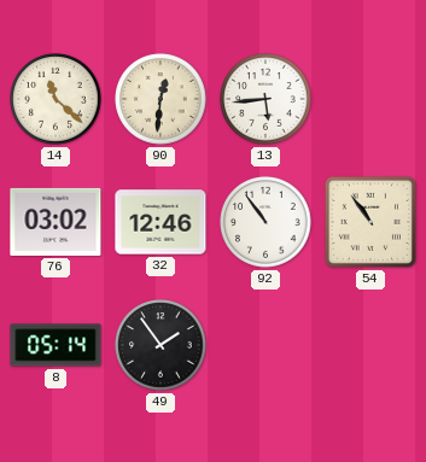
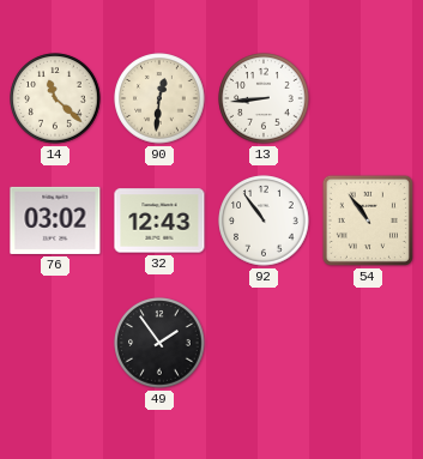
13: 5:44 -> 8:44 (264, 98)
32: 12:46 -> 12:43 (159, 221)
8: 05:14 -> none (56, 345)
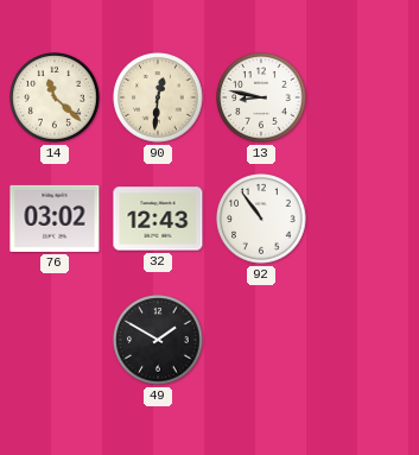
13: 8:44 -> 8:47 (261, 97)
54: 10:54 -> none (368, 221)
49: 1:54 -> 1:50 (158, 340)
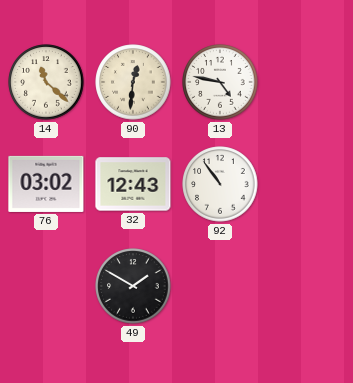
13: 8:47 -> 4:47 (220, 82)
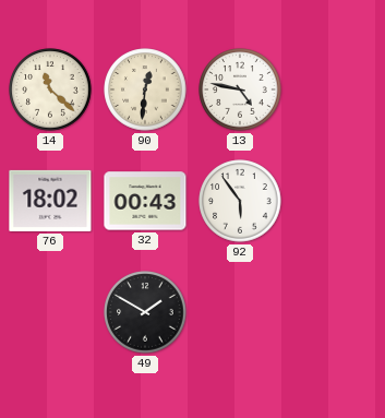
76: 03:02 -> 18:02 (50, 201)
32: 12:43 -> 00:43 (145, 201)
92: 10:54 -> 5:54 (240, 201)
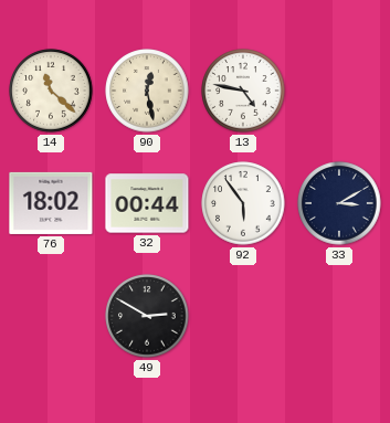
90: 12:31 -> 12:28 (147, 91)
32: 00:43 -> 00:44 (147, 203)
33: none -> 3:10 (339, 203)
49: 1:50 -> 2:50 (147, 316)
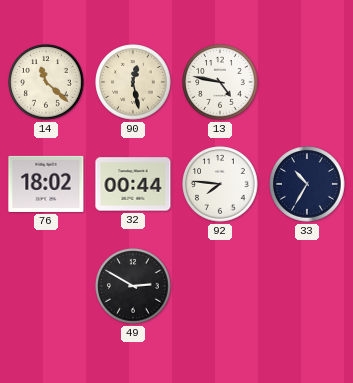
92: 5:54 -> 7:46 (220, 184)
33: 3:10 -> 10:35 (307, 184)
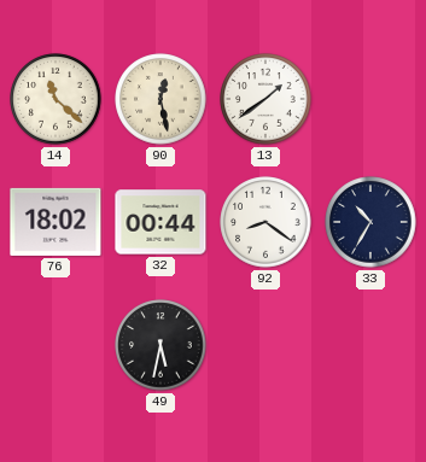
13: 4:47 -> 1:39 (265, 99)
92: 7:46 -> 8:21 (265, 222)
49: 2:50 -> 5:32 (161, 345)
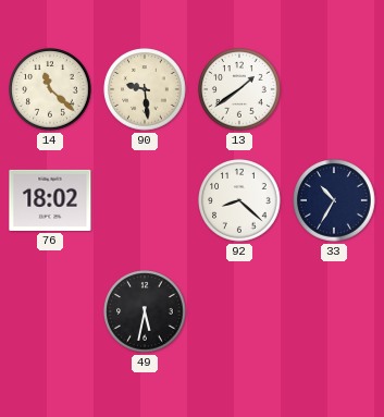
90: 12:28 -> 9:29 (145, 89)
32: 00:44 -> none (161, 222)
92: 8:21 -> 8:22 (239, 200)
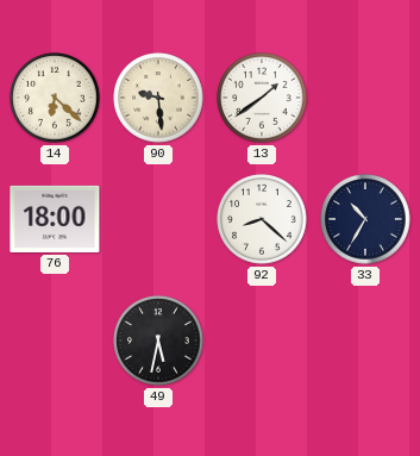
14: 11:22 -> 6:22 (55, 98)
76: 18:02 -> 18:00 (55, 219)
